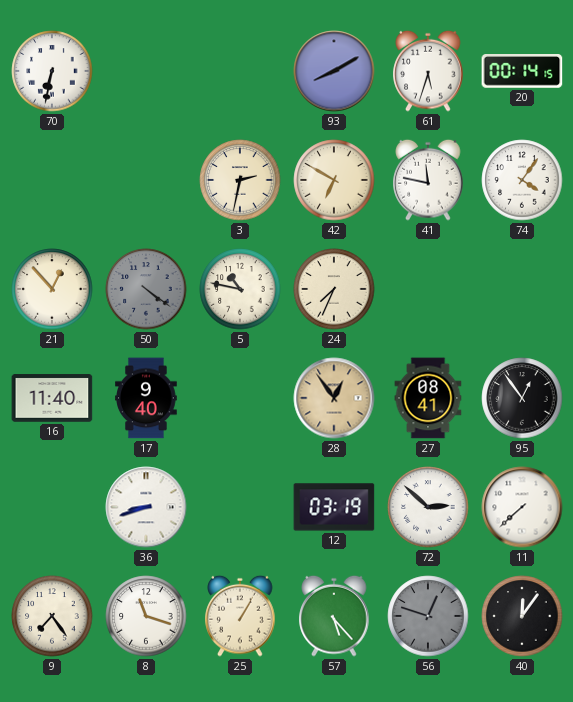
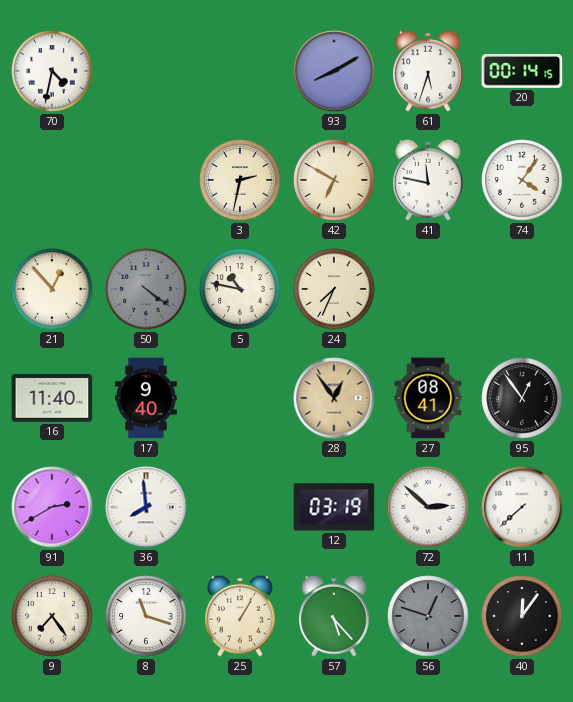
70: 6:32 -> 4:32 (52, 71)
91: none -> 2:40 (52, 507)
36: 8:42 -> 7:59 (146, 507)
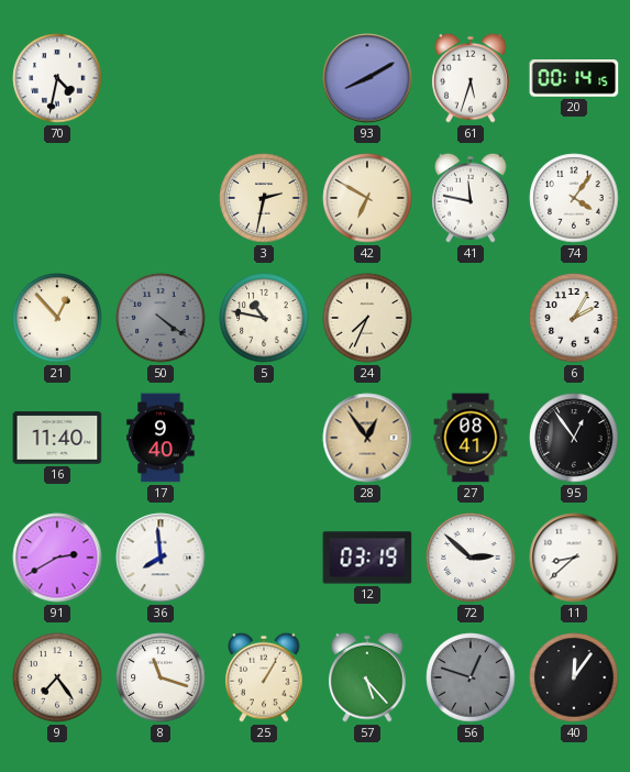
6: none -> 2:05 (574, 318)
11: 7:38 -> 8:38 (574, 558)
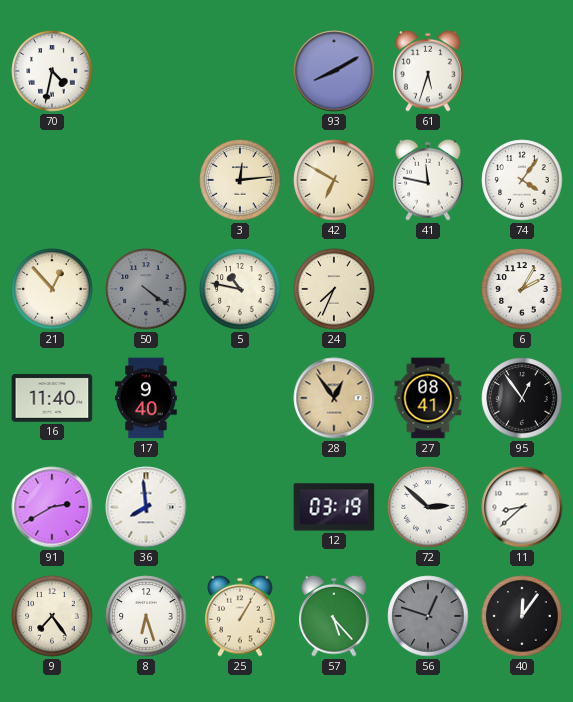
20: 00:14 -> none (574, 79)
3: 2:32 -> 12:14 (240, 180)
8: 11:18 -> 6:27 (146, 616)
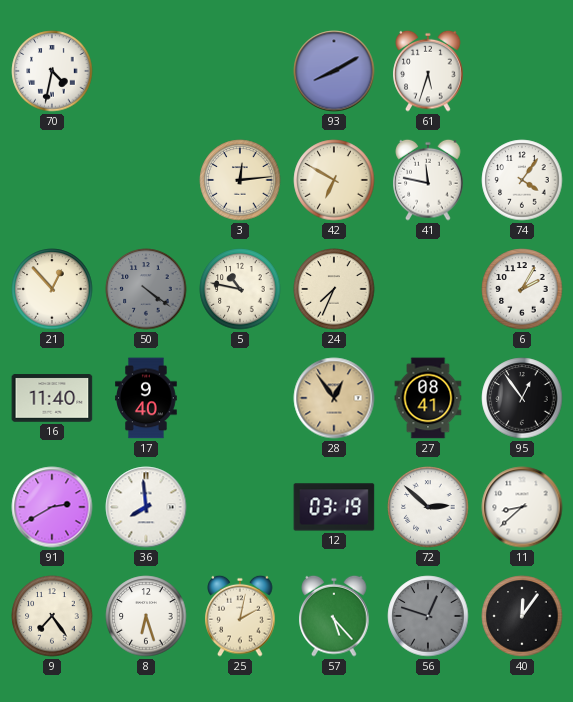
25: 1:05 -> 2:02 (240, 616)
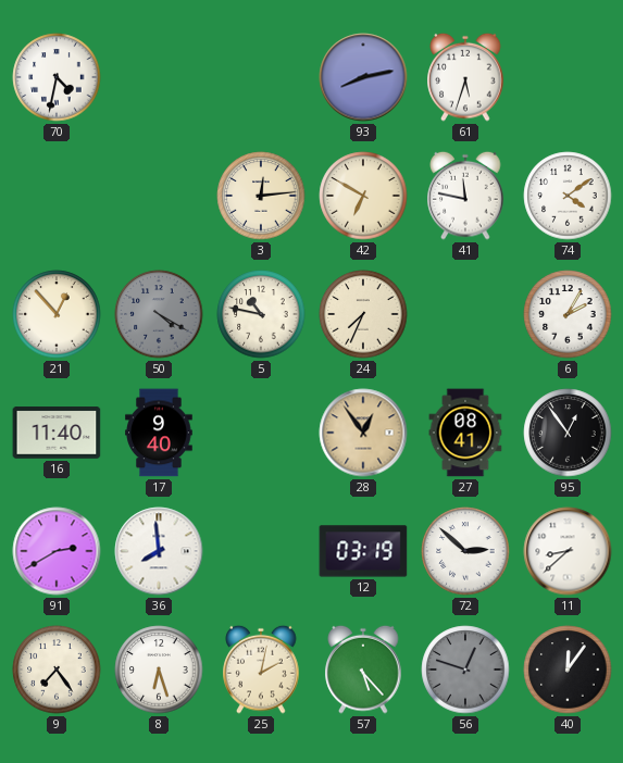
93: 8:10 -> 8:13 (363, 77)
74: 4:06 -> 4:09 (568, 196)
50: 4:21 -> 4:20 (159, 314)
